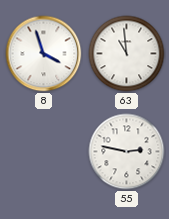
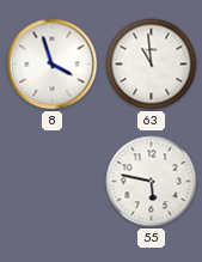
55: 2:47 -> 5:47 (152, 182)
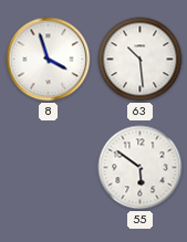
63: 10:59 -> 10:29 (141, 60)
55: 5:47 -> 5:51 (141, 168)
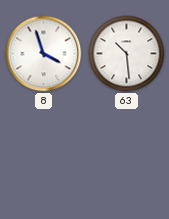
55: 5:51 -> none (141, 168)
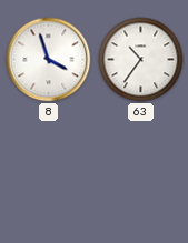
63: 10:29 -> 10:36 (141, 60)
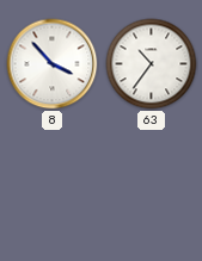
8: 3:57 -> 3:53 (53, 64)
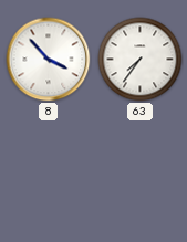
63: 10:36 -> 7:36 (141, 60)
